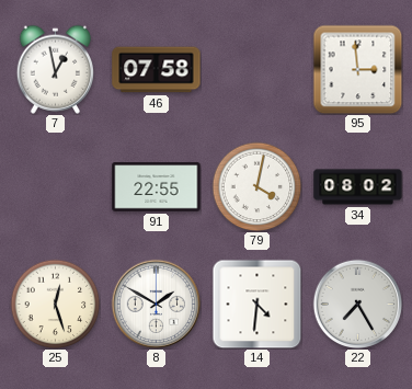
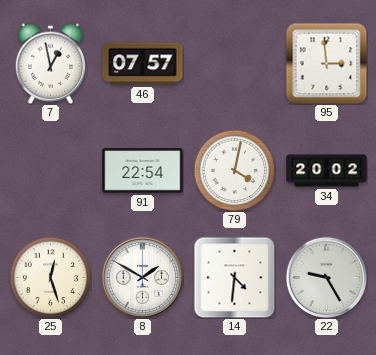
46: 07:58 -> 07:57 (143, 64)
91: 22:55 -> 22:54 (143, 171)
34: 08:02 -> 20:02 (327, 171)
22: 7:25 -> 9:25 (326, 277)
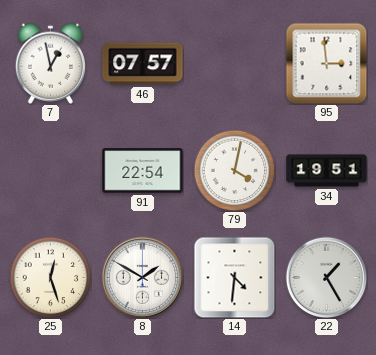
34: 20:02 -> 19:51 (327, 171)
22: 9:25 -> 1:25 (326, 277)
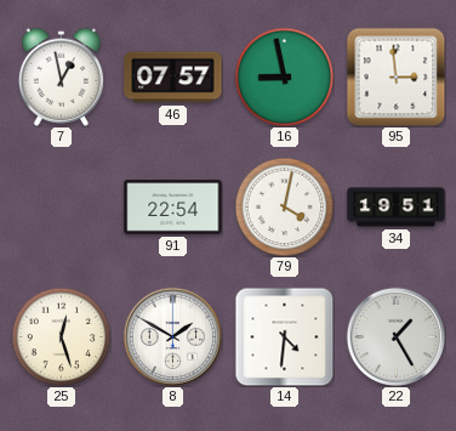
16: none -> 8:58 (284, 76)
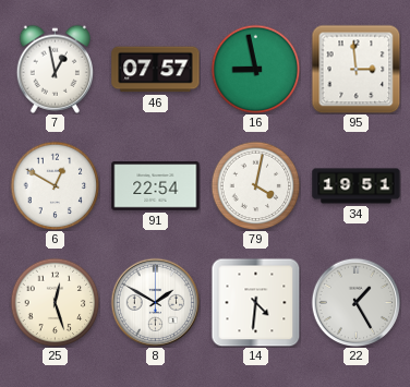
6: none -> 12:50 (55, 185)
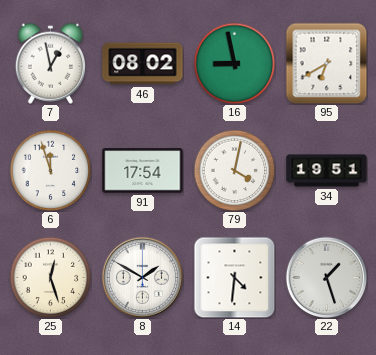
46: 07:57 -> 08:02 (143, 64)
95: 2:59 -> 6:40 (326, 63)
6: 12:50 -> 11:57 (50, 170)
91: 22:54 -> 17:54 (143, 171)
22: 1:25 -> 1:27 (326, 277)
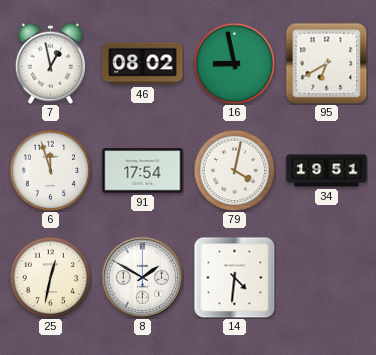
25: 12:27 -> 12:32 (50, 277)
22: 1:27 -> none (326, 277)
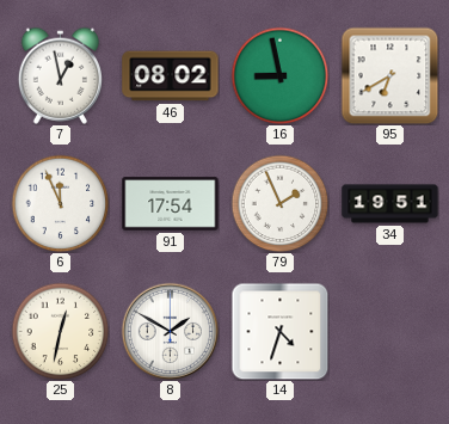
6: 11:57 -> 11:56 (60, 203)
79: 4:02 -> 1:56 (279, 203)
14: 4:31 -> 4:33 (279, 331)
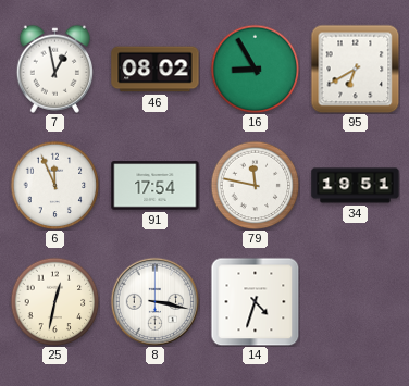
16: 8:58 -> 8:55 (255, 69)
79: 1:56 -> 11:47 (255, 185)
8: 1:50 -> 3:17 (154, 301)
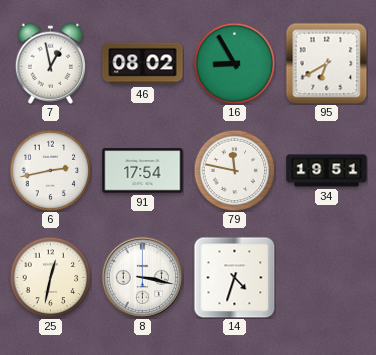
6: 11:56 -> 2:43 (50, 170)
